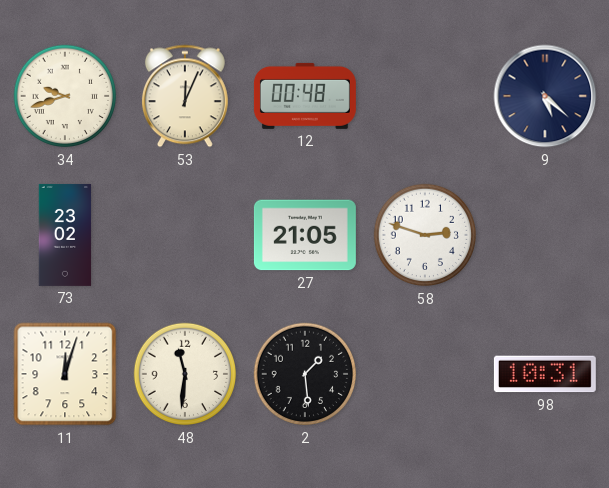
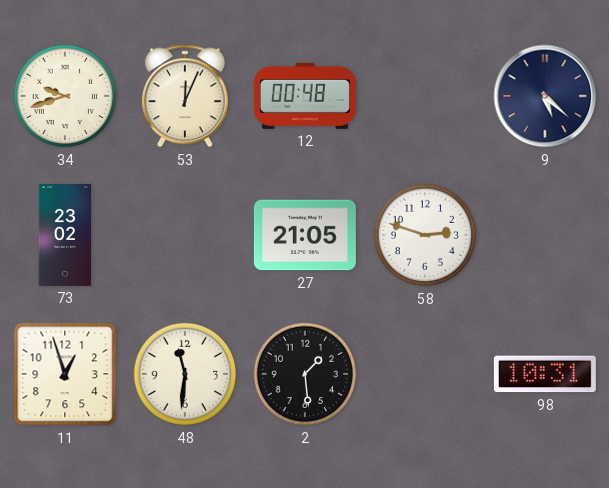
11: 12:03 -> 12:57 (65, 374)
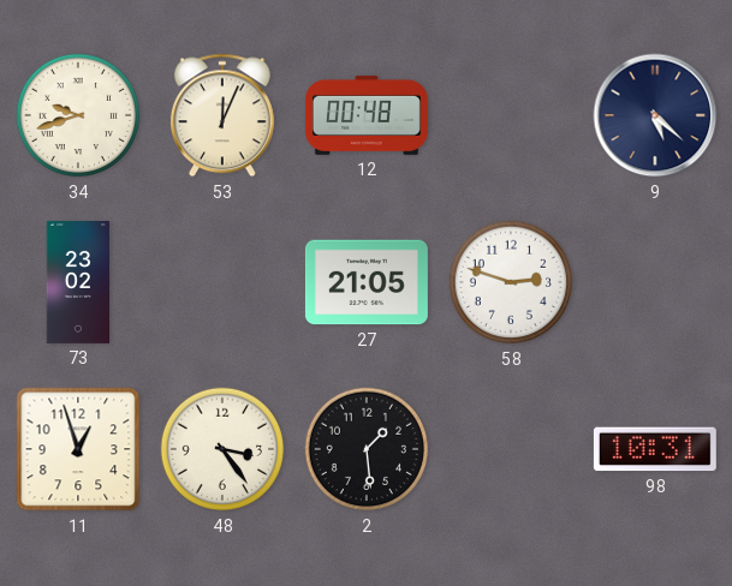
48: 11:31 -> 3:24 (222, 449)
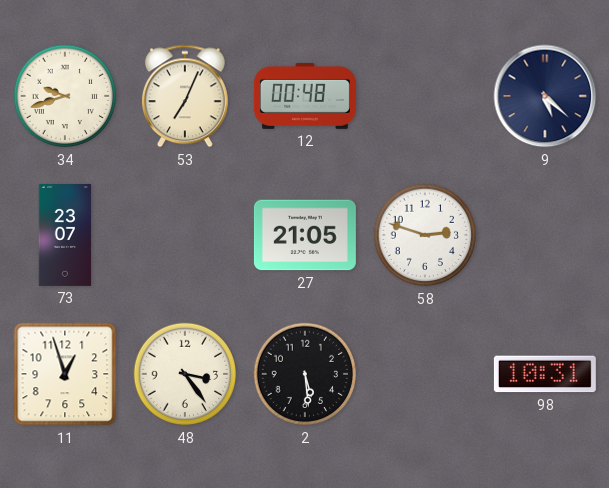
53: 12:04 -> 7:04 (185, 96)
73: 23:02 -> 23:07 (65, 235)
2: 1:29 -> 5:29 (305, 374)
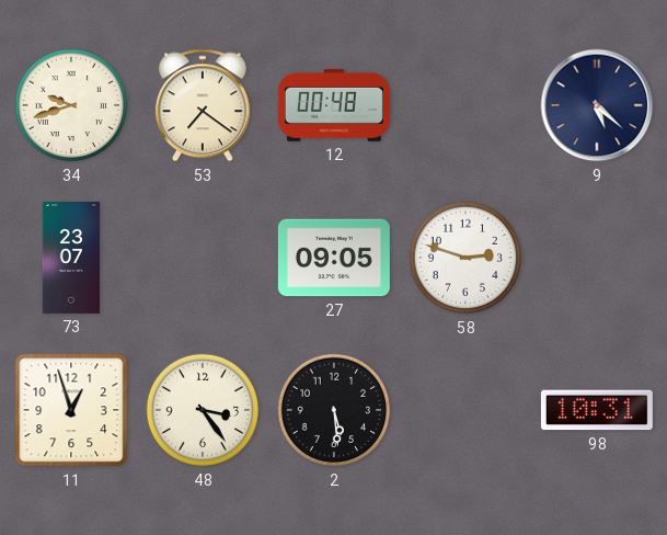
53: 7:04 -> 7:21 (203, 105)
27: 21:05 -> 09:05 (334, 258)
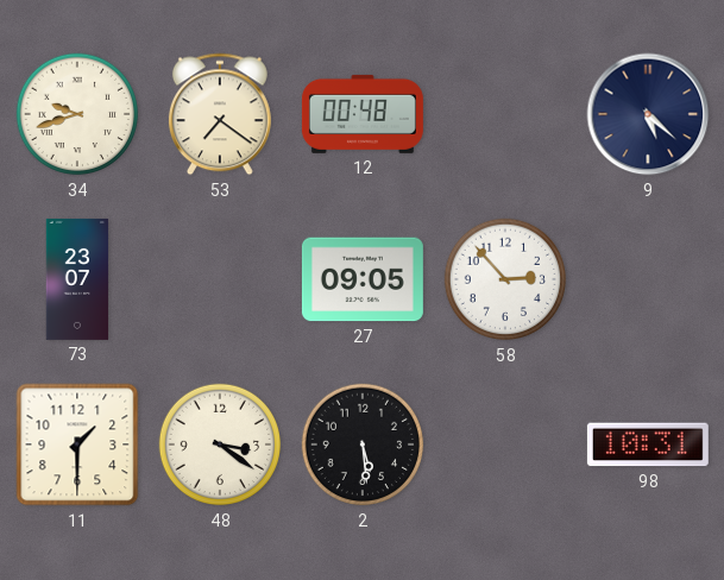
58: 2:48 -> 2:53 (505, 279)
11: 12:57 -> 1:30 (77, 445)
48: 3:24 -> 3:21 (220, 445)
